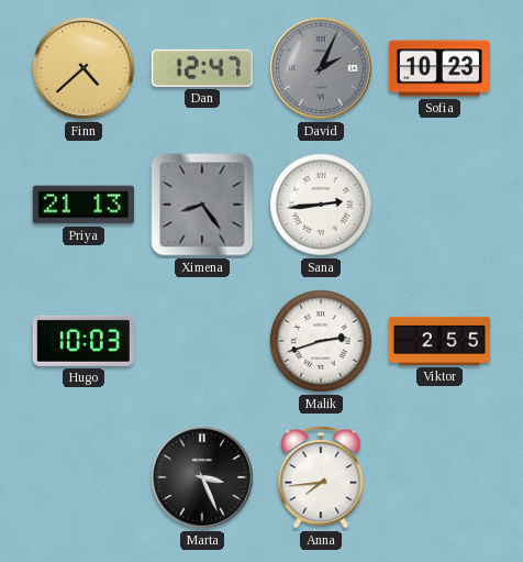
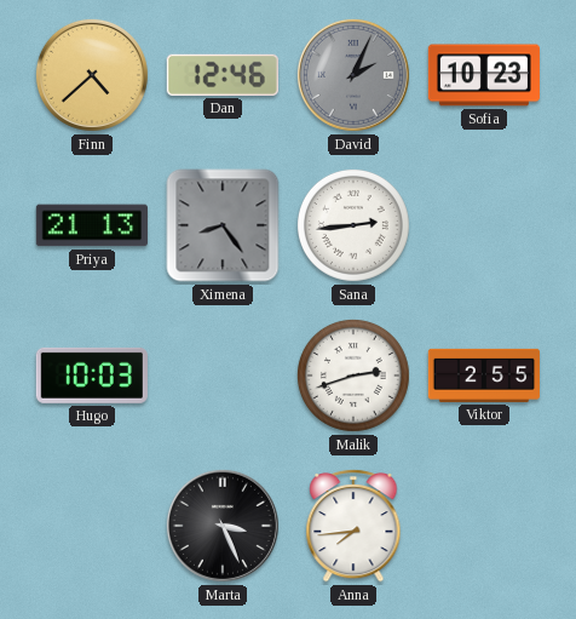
Dan: 12:47 -> 12:46 (223, 75)
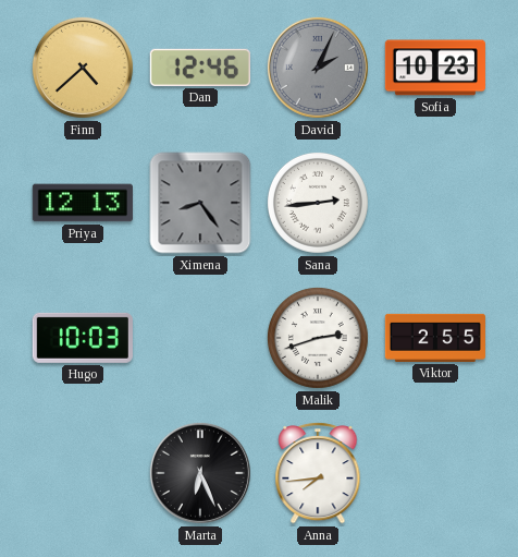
Priya: 21:13 -> 12:13 (83, 203)
Marta: 3:26 -> 6:26 (200, 473)
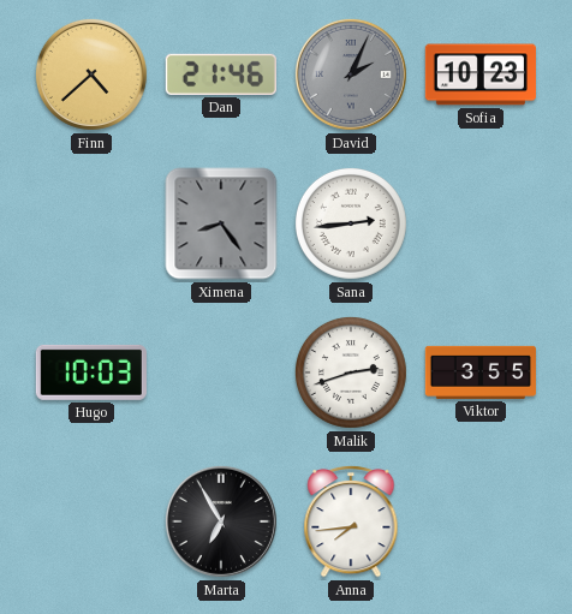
Dan: 12:46 -> 21:46 (221, 74)
Priya: 12:13 -> none (83, 203)
Viktor: 2:55 -> 3:55 (479, 372)
Marta: 6:26 -> 6:55 (221, 521)
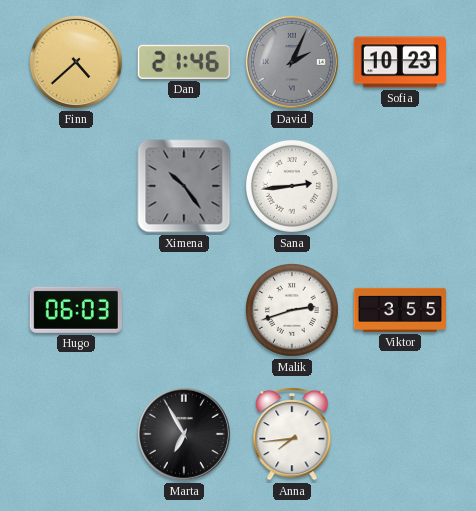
Ximena: 8:24 -> 10:24 (184, 186)
Hugo: 10:03 -> 06:03 (76, 310)
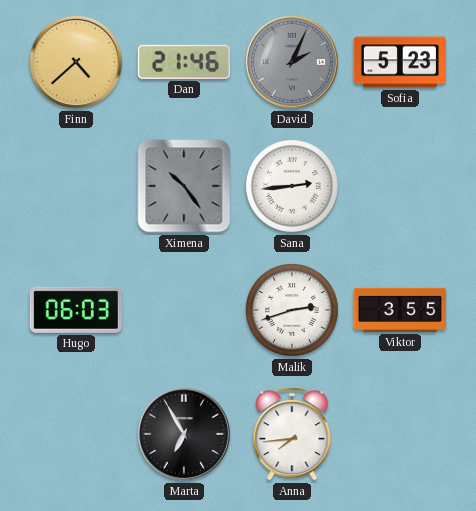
Sofia: 10:23 -> 5:23 (400, 62)
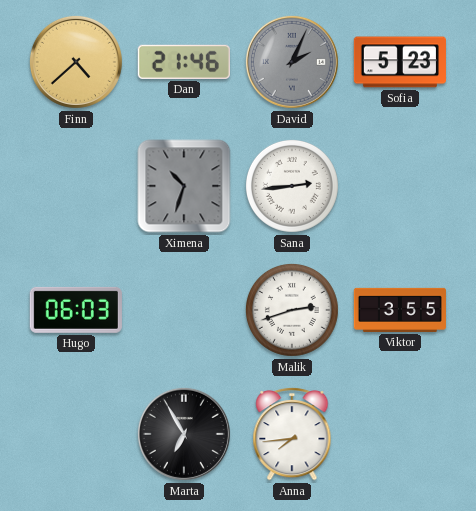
Ximena: 10:24 -> 10:33 (184, 186)
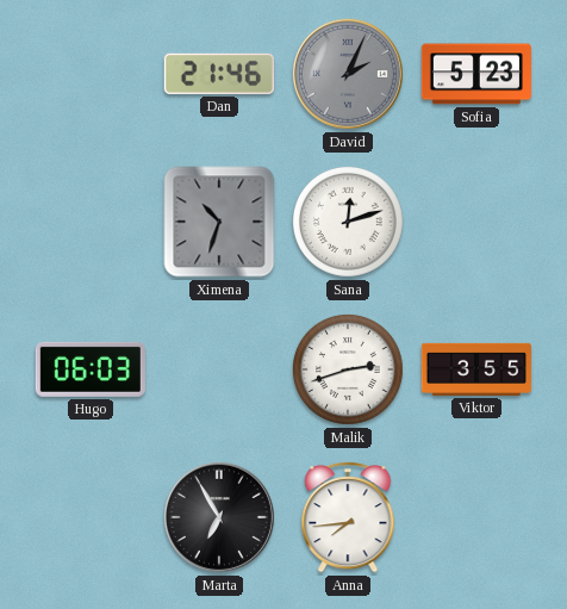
Finn: 4:38 -> none (76, 62)
Sana: 2:44 -> 12:12 (348, 222)
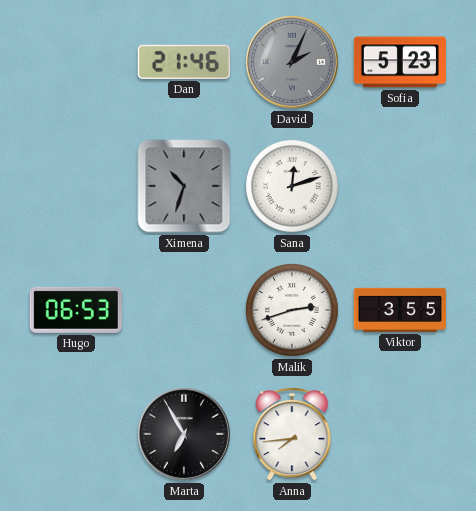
Hugo: 06:03 -> 06:53 (76, 310)
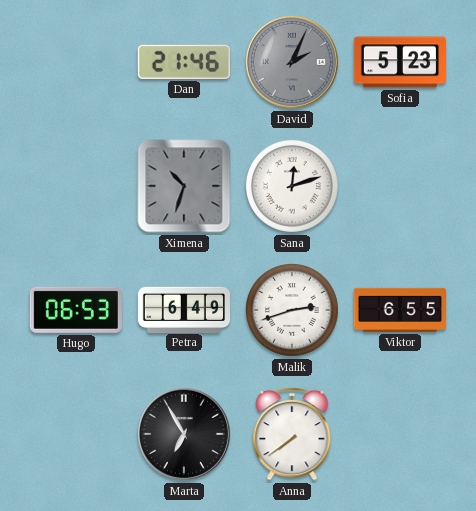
Petra: none -> 6:49 (183, 309)
Viktor: 3:55 -> 6:55 (399, 310)
Anna: 7:44 -> 7:39 (292, 434)
